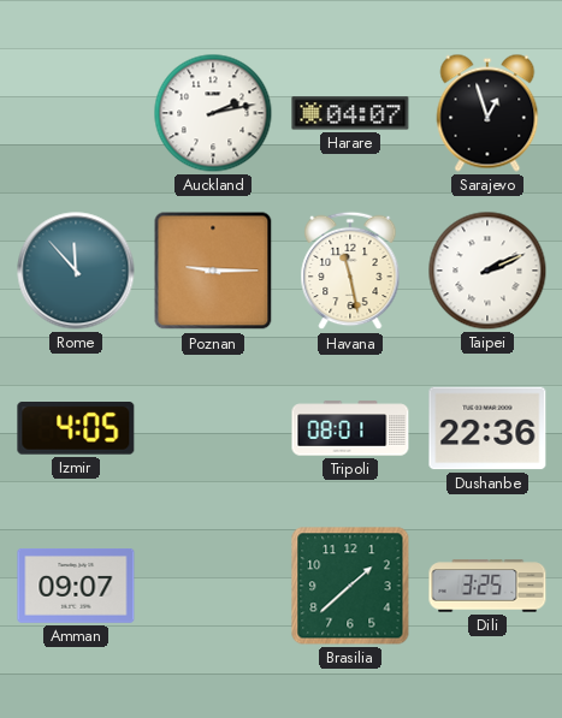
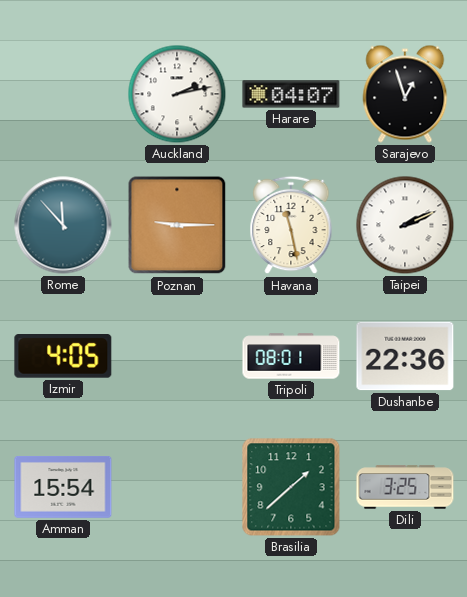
Amman: 09:07 -> 15:54 (63, 488)
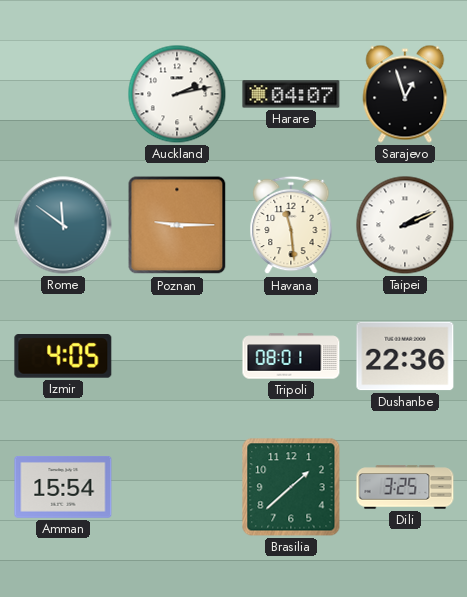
Rome: 11:53 -> 11:51 (63, 225)
Havana: 11:28 -> 11:29 (291, 225)
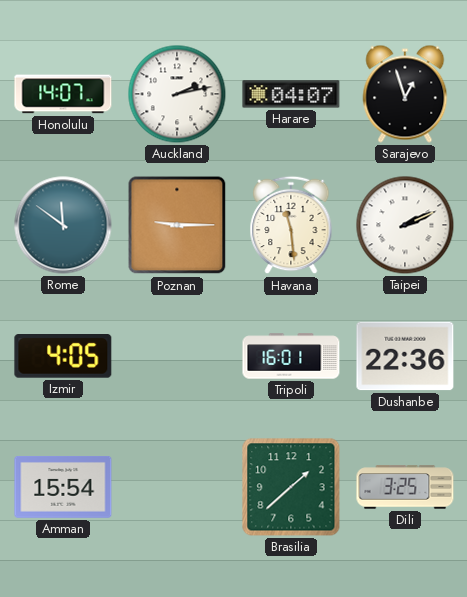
Honolulu: none -> 14:07 (63, 94)
Tripoli: 08:01 -> 16:01 (291, 356)
